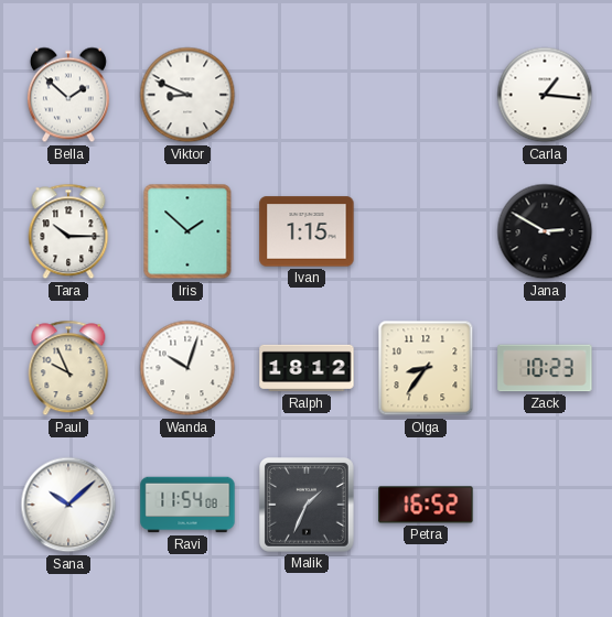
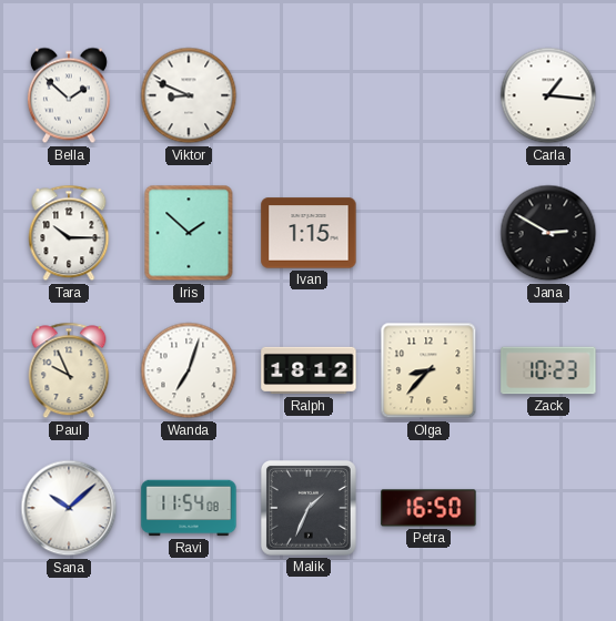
Wanda: 10:03 -> 7:03 (189, 370)
Olga: 8:36 -> 8:37 (428, 370)
Petra: 16:52 -> 16:50 (428, 508)
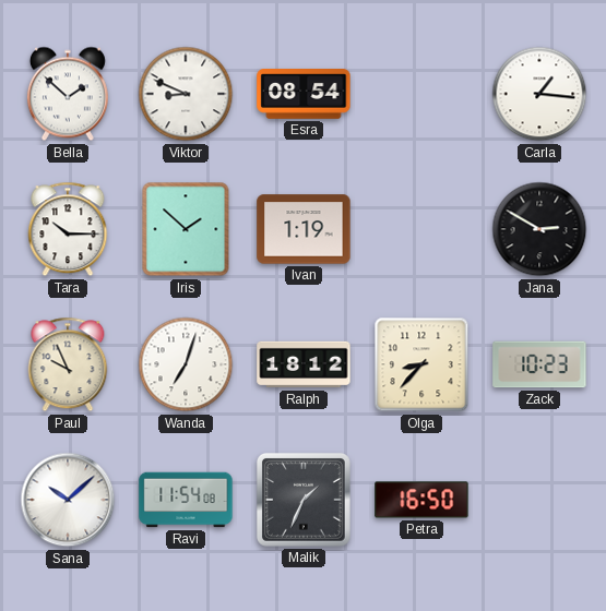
Esra: none -> 08:54 (304, 95)
Ivan: 1:15 -> 1:19 (304, 229)
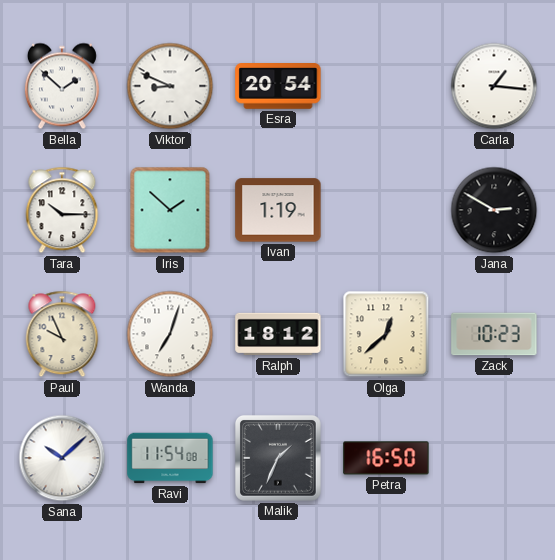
Esra: 08:54 -> 20:54 (278, 87)
Olga: 8:37 -> 12:38 (386, 334)
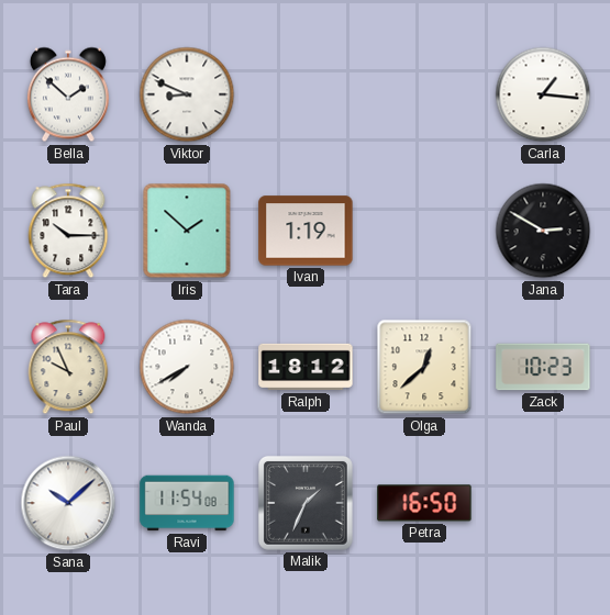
Esra: 20:54 -> none (278, 87)
Wanda: 7:03 -> 7:40 (187, 367)
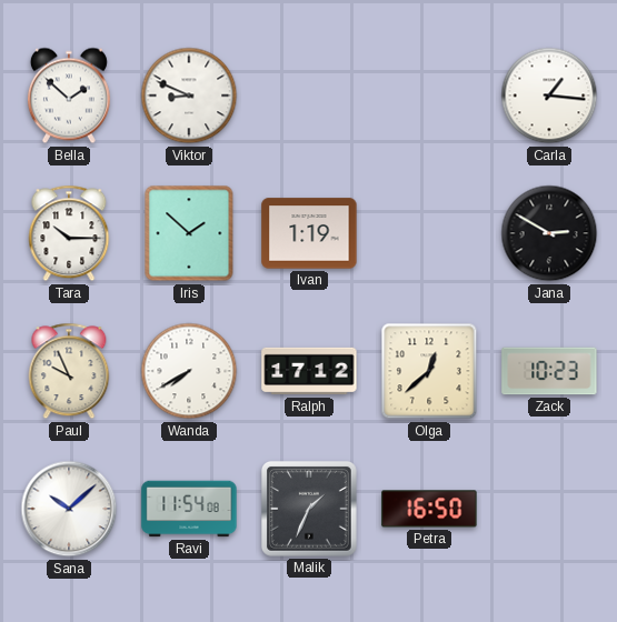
Ralph: 18:12 -> 17:12 (309, 371)
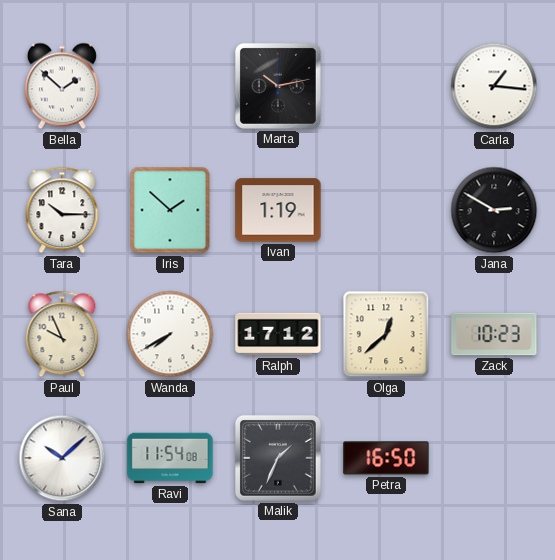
Viktor: 8:49 -> none (189, 96)
Marta: none -> 10:13 (278, 86)
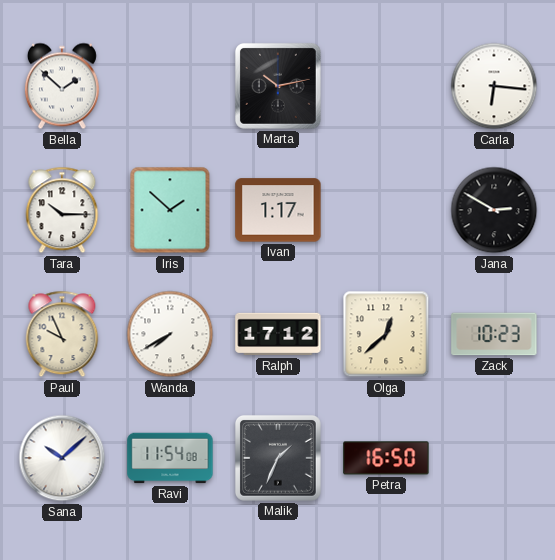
Carla: 1:16 -> 6:16 (494, 86)
Ivan: 1:19 -> 1:17 (278, 210)
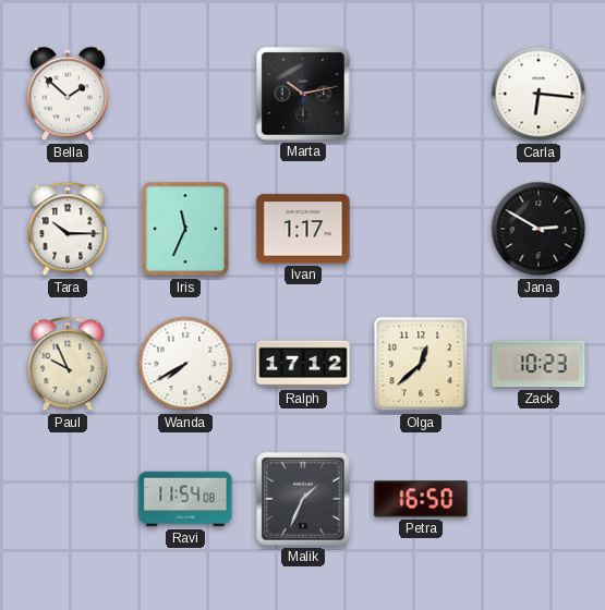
Iris: 1:52 -> 11:34 (185, 229)
Sana: 10:08 -> none (62, 458)
